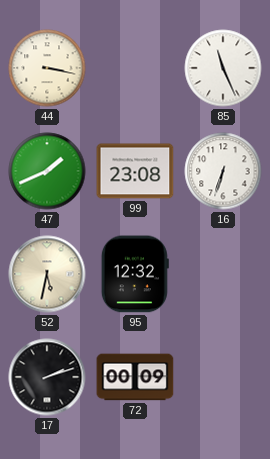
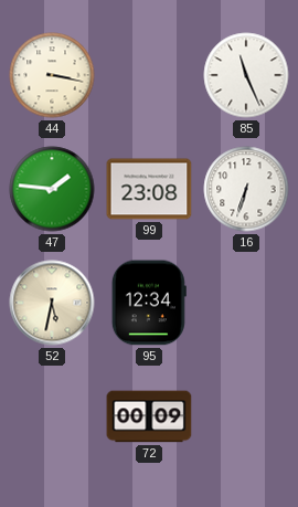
47: 1:41 -> 1:46 (52, 189)
95: 12:32 -> 12:34 (149, 303)
17: 2:12 -> none (47, 377)
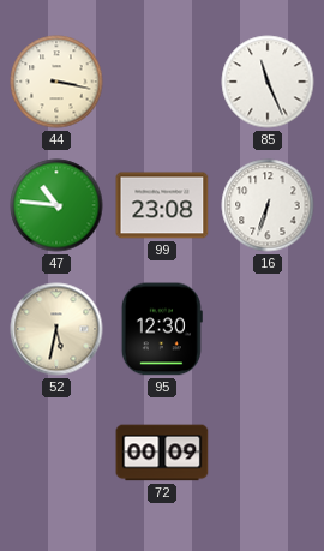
47: 1:46 -> 10:46 (56, 205)
95: 12:34 -> 12:30 (162, 329)
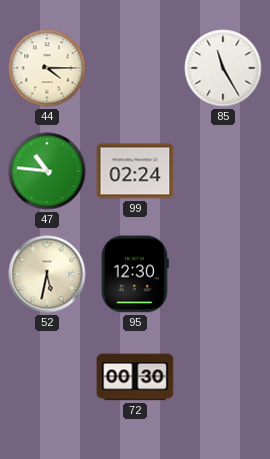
44: 3:17 -> 4:15 (47, 68)
85: 11:26 -> 11:25 (223, 68)
99: 23:08 -> 02:24 (135, 171)
16: 6:33 -> none (268, 205)
72: 00:09 -> 00:30 (135, 377)
